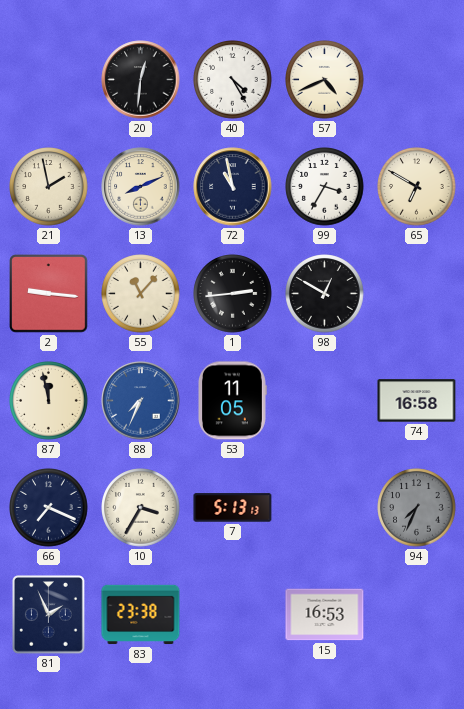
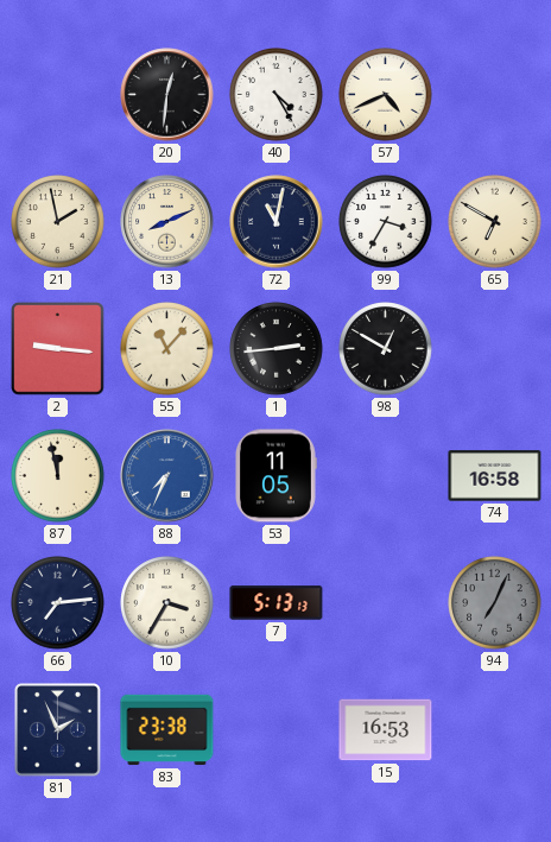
72: 10:58 -> 11:02 (277, 222)
66: 7:19 -> 7:14 (58, 603)
94: 7:34 -> 7:04 (495, 603)
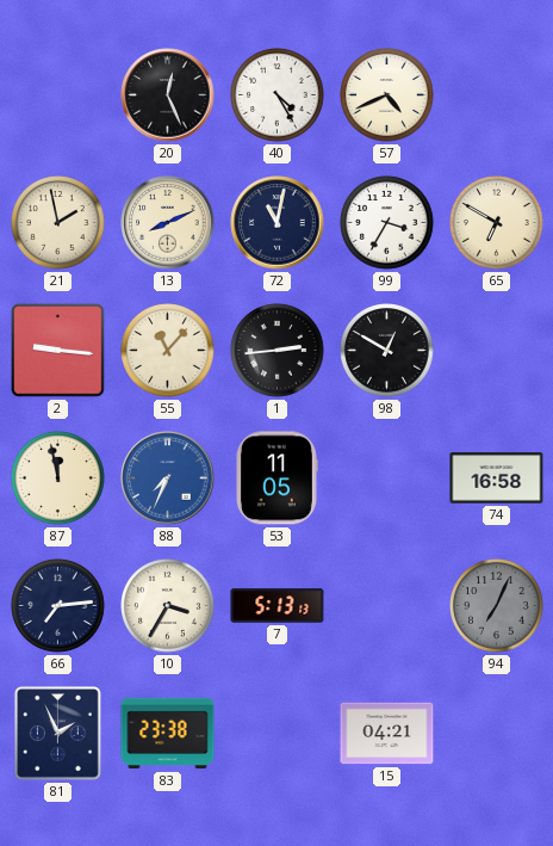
20: 12:31 -> 12:26 (168, 95)
15: 16:53 -> 04:21 (387, 734)
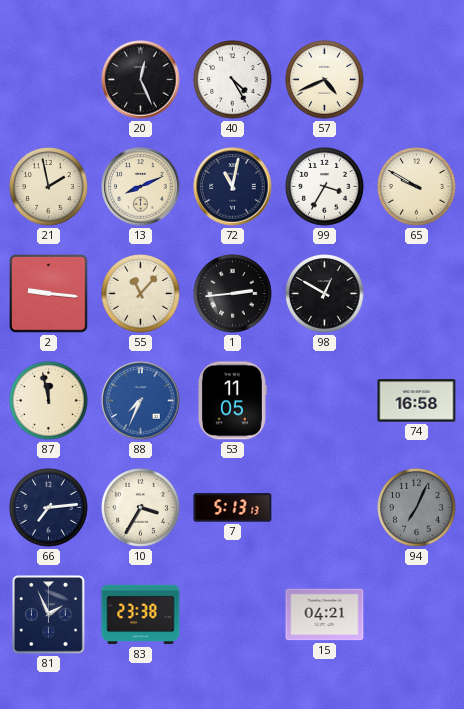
65: 6:50 -> 9:50 (417, 187)
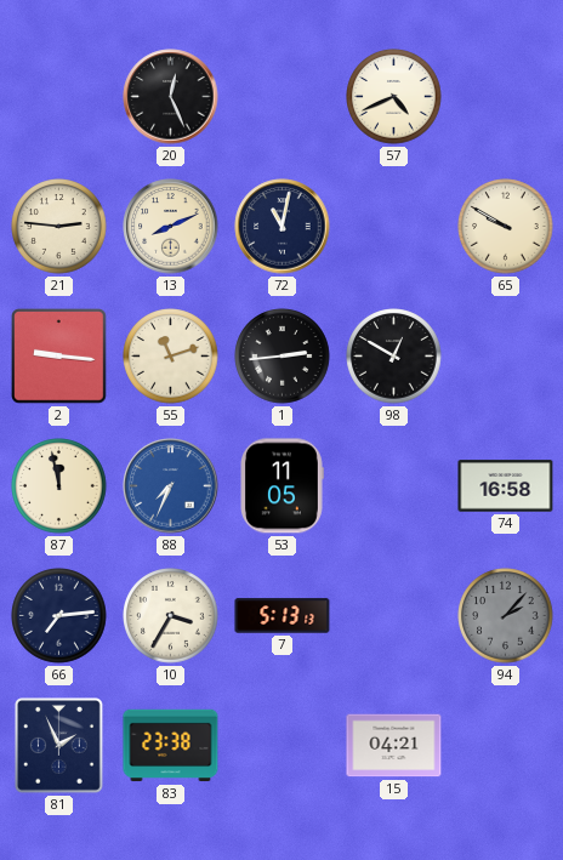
40: 4:25 -> none (233, 80)
21: 1:58 -> 2:46 (59, 227)
99: 3:35 -> none (325, 187)
55: 11:07 -> 11:12 (171, 357)
94: 7:04 -> 2:07 (506, 616)
